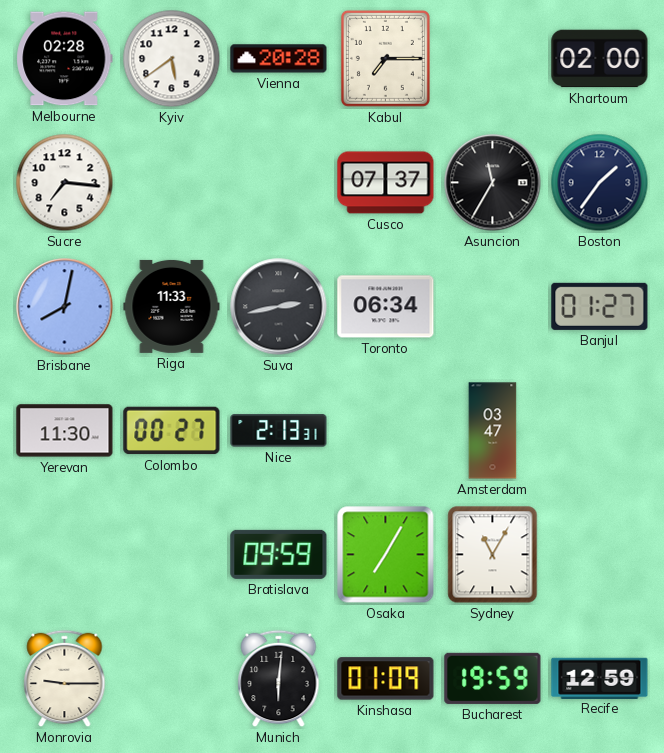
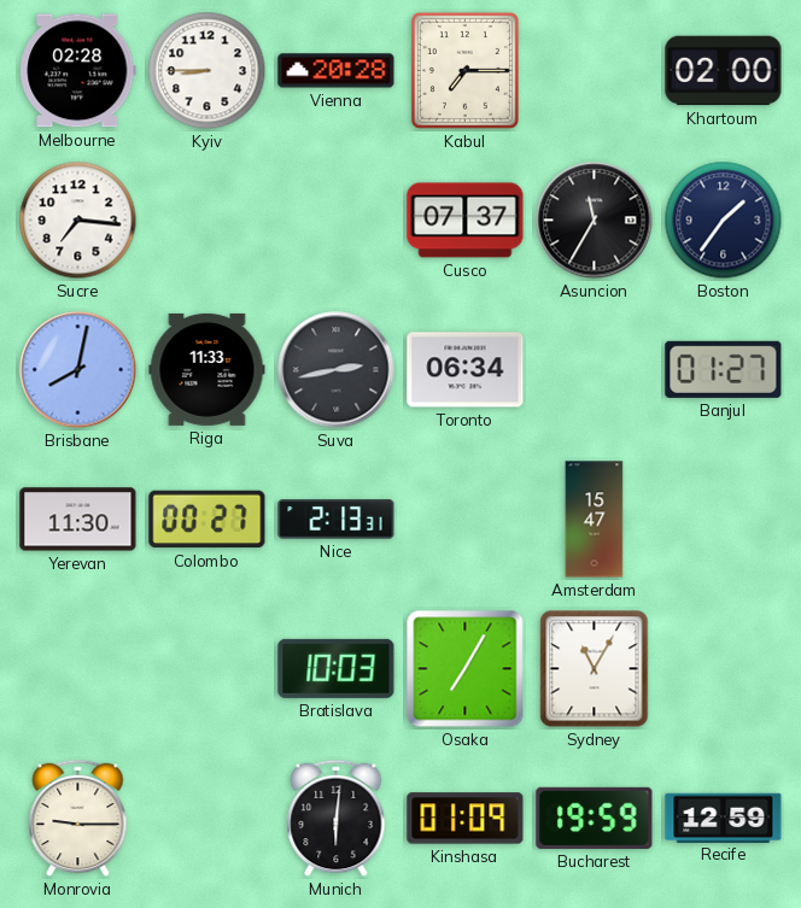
Kyiv: 5:39 -> 8:45 (207, 71)
Amsterdam: 03:47 -> 15:47 (595, 520)
Bratislava: 09:59 -> 10:03 (337, 668)
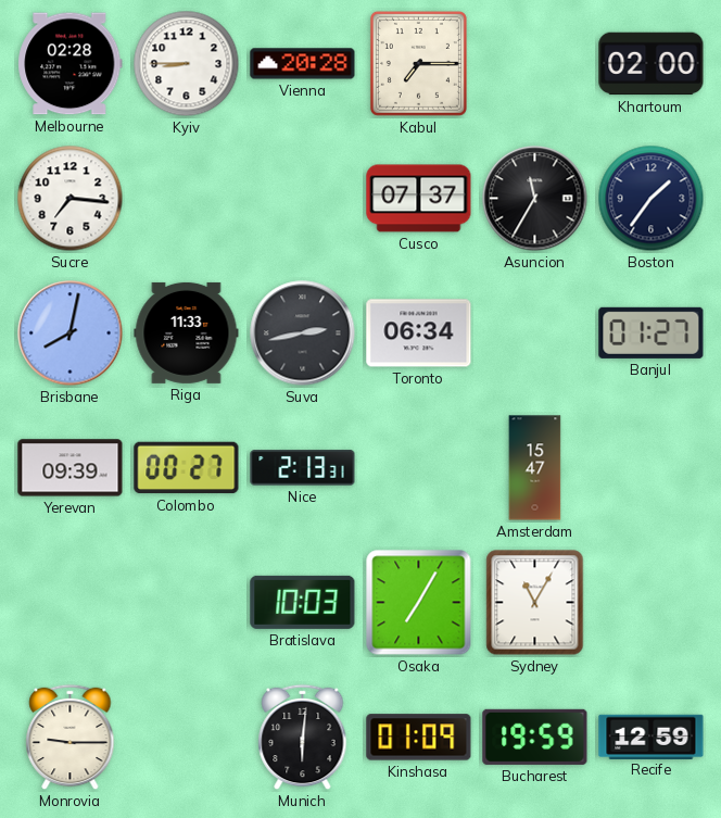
Yerevan: 11:30 -> 09:39 (71, 468)
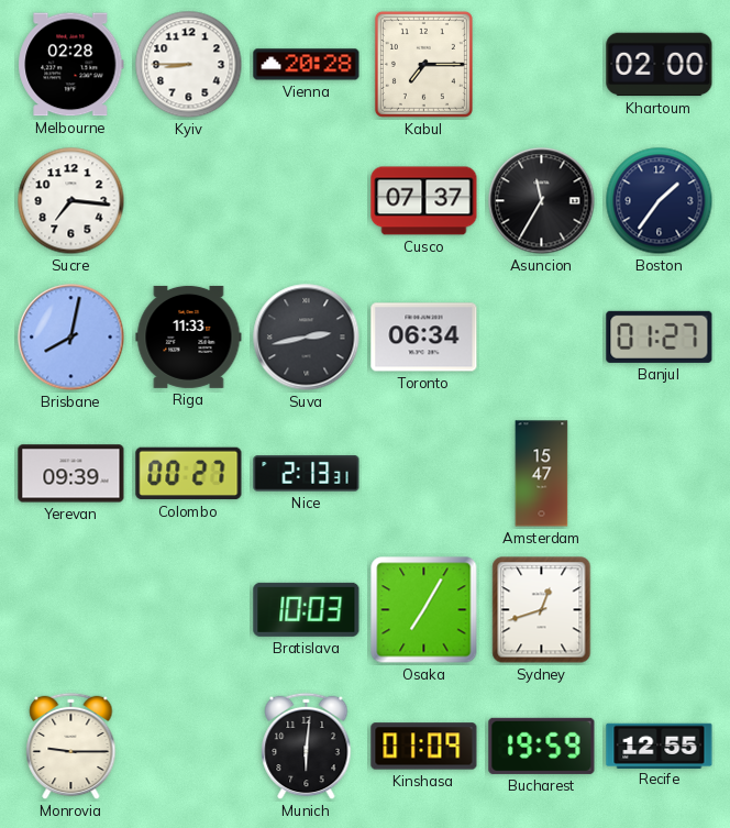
Sydney: 11:05 -> 12:42 (542, 610)
Recife: 12:59 -> 12:55 (660, 746)
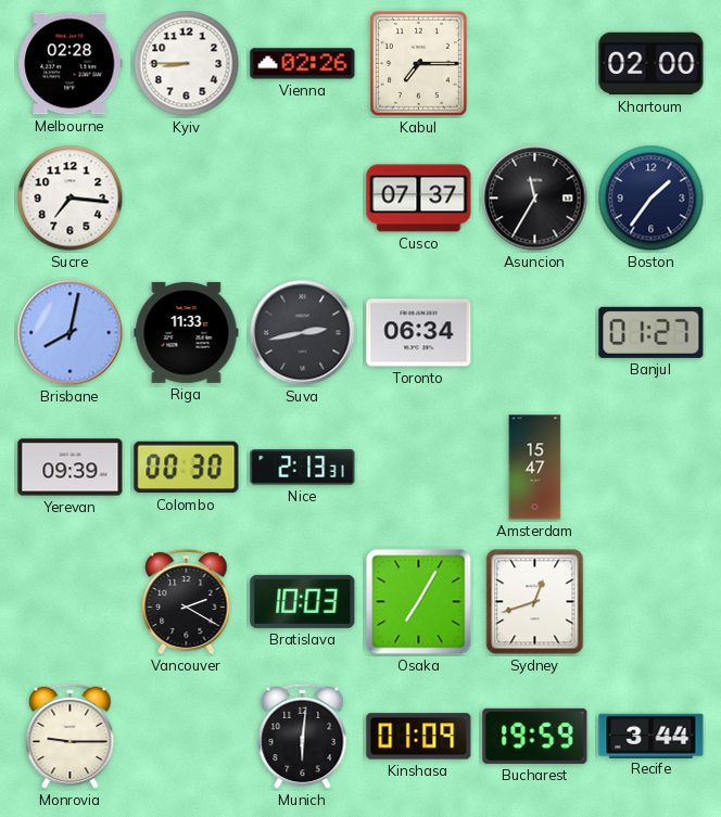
Vienna: 20:28 -> 02:26 (303, 64)
Colombo: 00:27 -> 00:30 (187, 468)
Vancouver: none -> 2:20 (187, 602)
Recife: 12:55 -> 3:44 (652, 736)
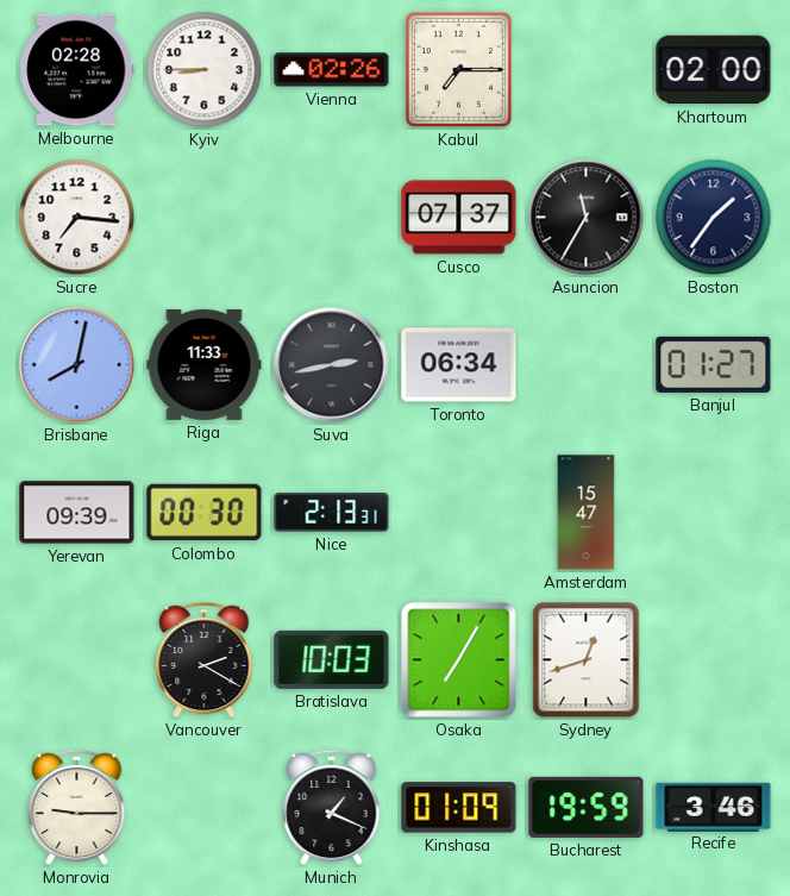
Munich: 6:01 -> 1:19 (332, 808)
Recife: 3:44 -> 3:46 (714, 807)
